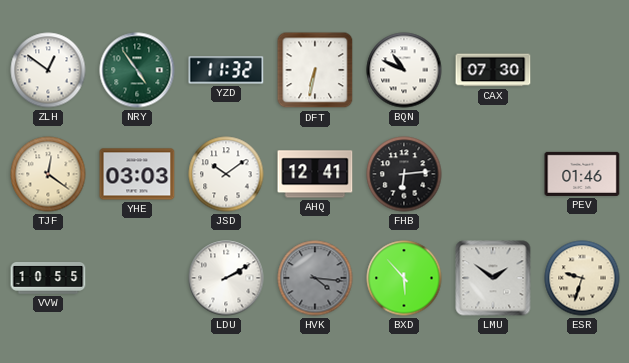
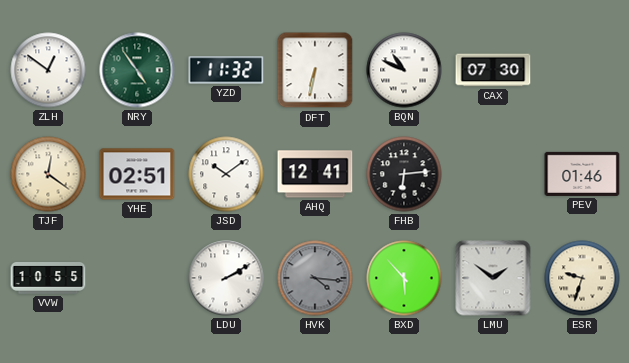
YHE: 03:03 -> 02:51 (137, 174)
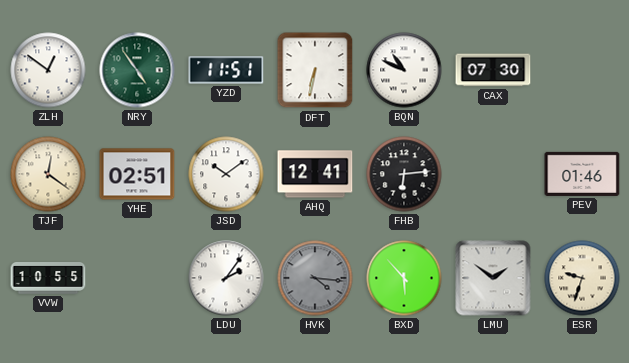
YZD: 11:32 -> 11:51 (226, 70)
LDU: 2:10 -> 2:06 (226, 278)
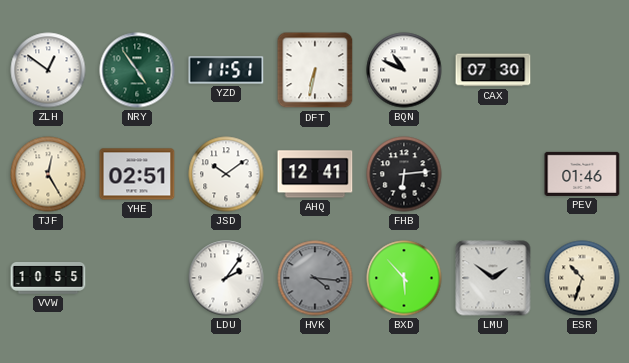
TJF: 12:21 -> 12:25 (48, 174)
ESR: 9:33 -> 10:33 (582, 278)
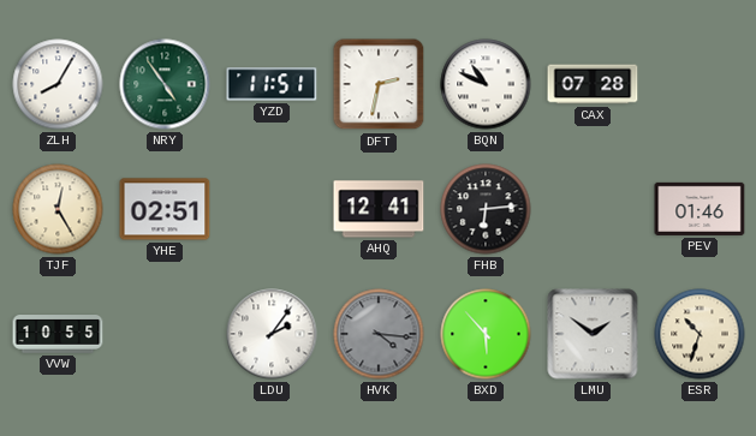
ZLH: 12:51 -> 8:05 (58, 84)
DFT: 6:32 -> 2:32 (379, 84)
CAX: 07:30 -> 07:28 (593, 84)
JSD: 10:09 -> none (226, 174)
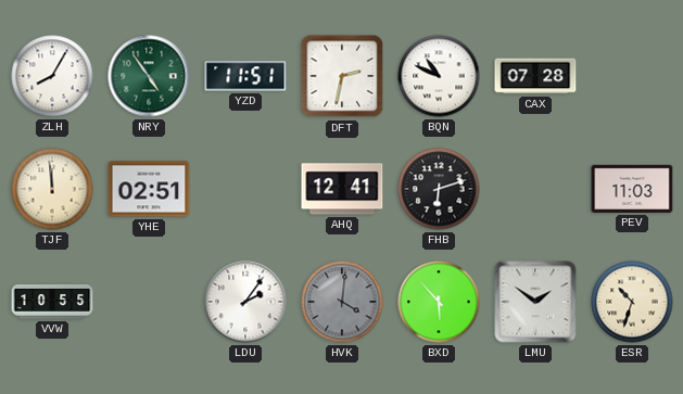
TJF: 12:25 -> 11:59 (52, 189)
FHB: 6:14 -> 6:12 (439, 189)
PEV: 01:46 -> 11:03 (632, 189)
HVK: 4:16 -> 4:01 (342, 302)
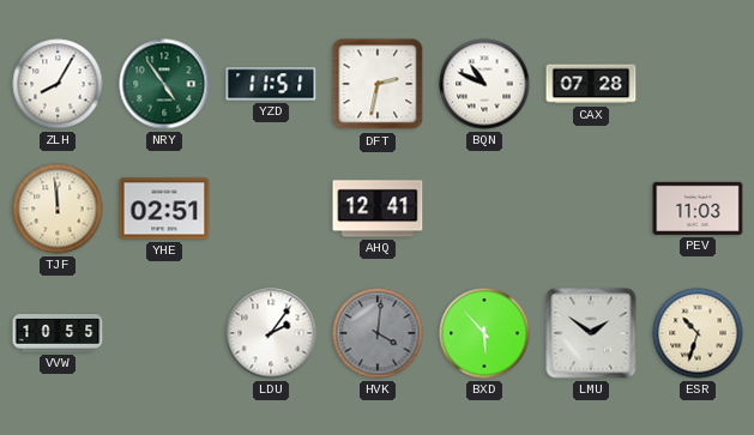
FHB: 6:12 -> none (439, 189)
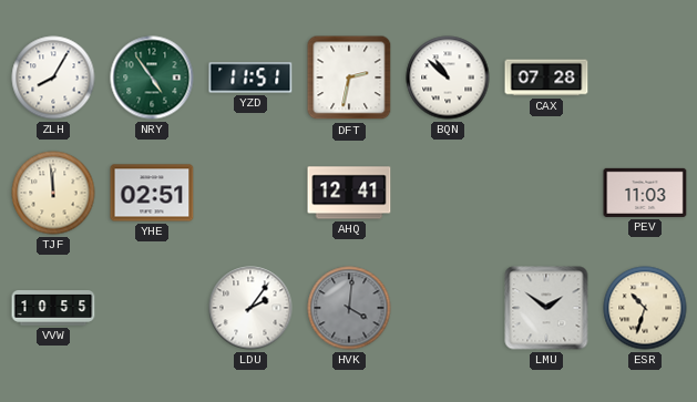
BQN: 10:49 -> 10:52 (448, 78)
BXD: 5:53 -> none (484, 333)
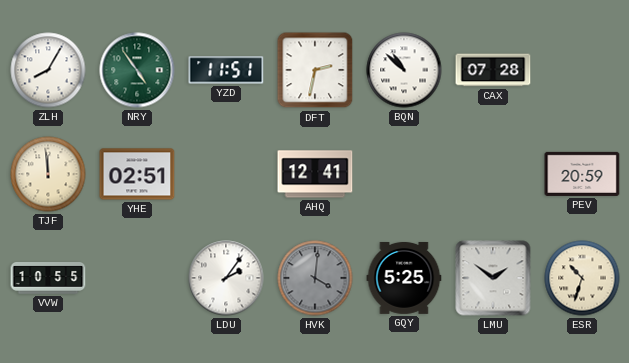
PEV: 11:03 -> 20:59 (582, 174)
GQY: none -> 5:25 (404, 278)
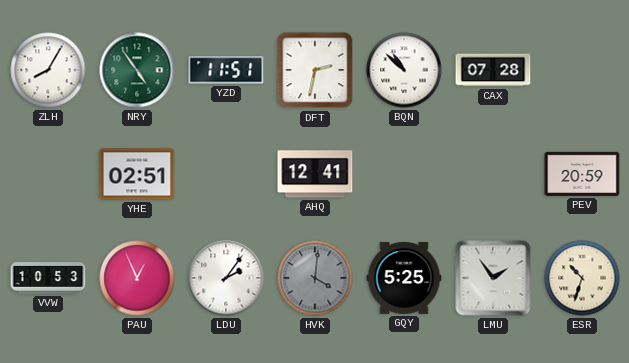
TJF: 11:59 -> none (48, 174)
VVW: 10:55 -> 10:53 (48, 279)
PAU: none -> 12:56 (137, 278)
LMU: 1:51 -> 1:54 (493, 278)
